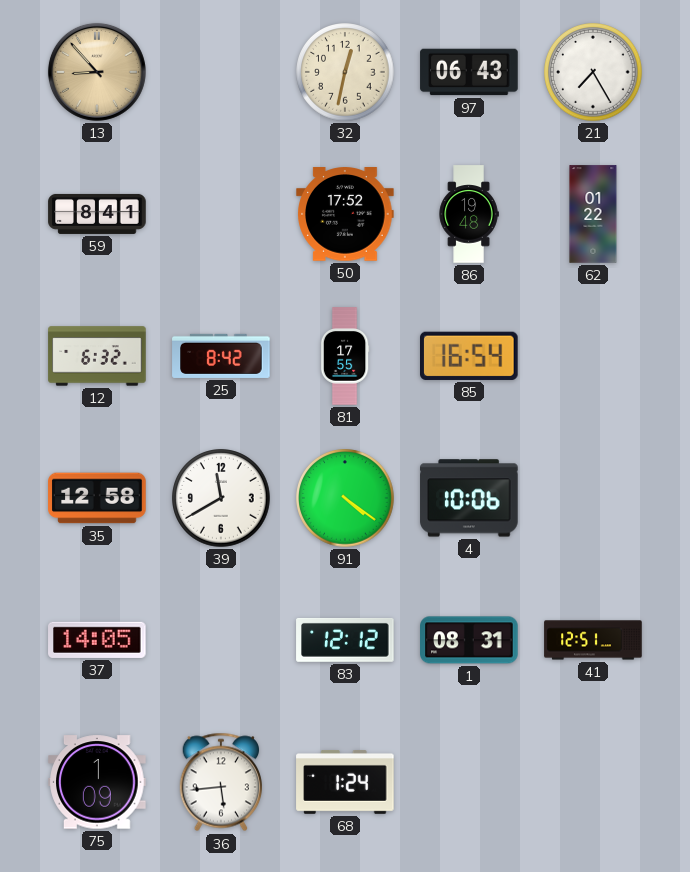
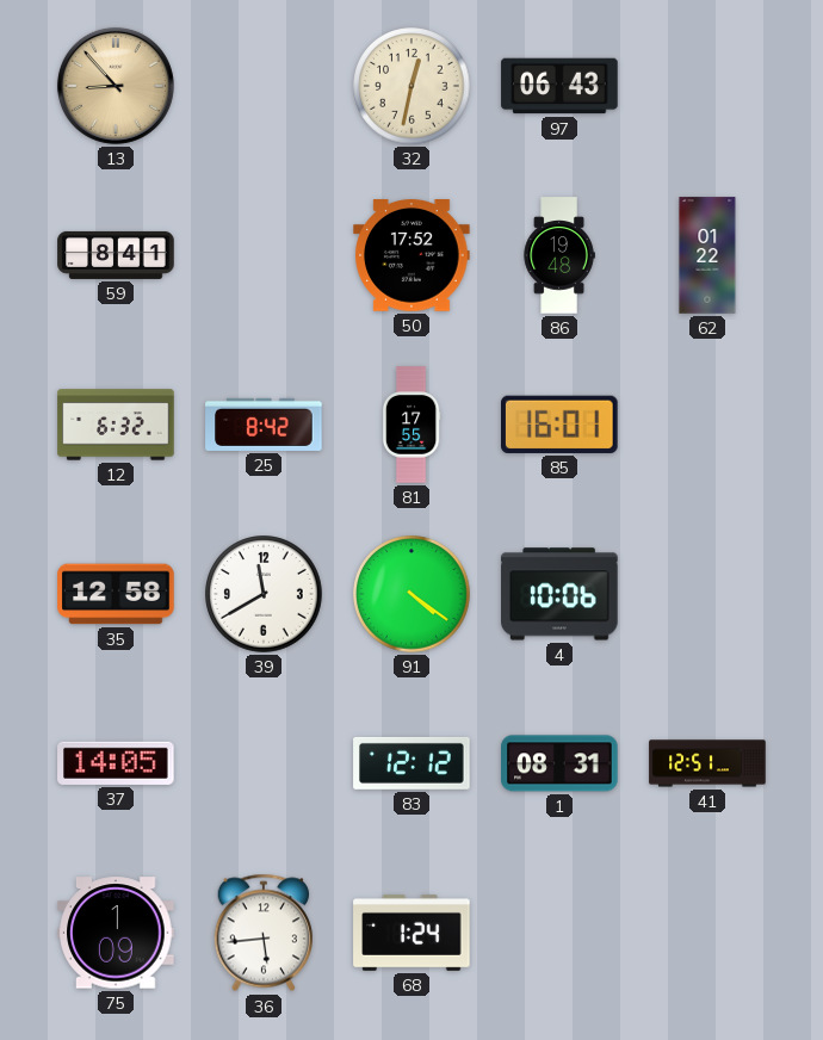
21: 7:25 -> none (593, 72)
85: 16:54 -> 16:01 (561, 425)
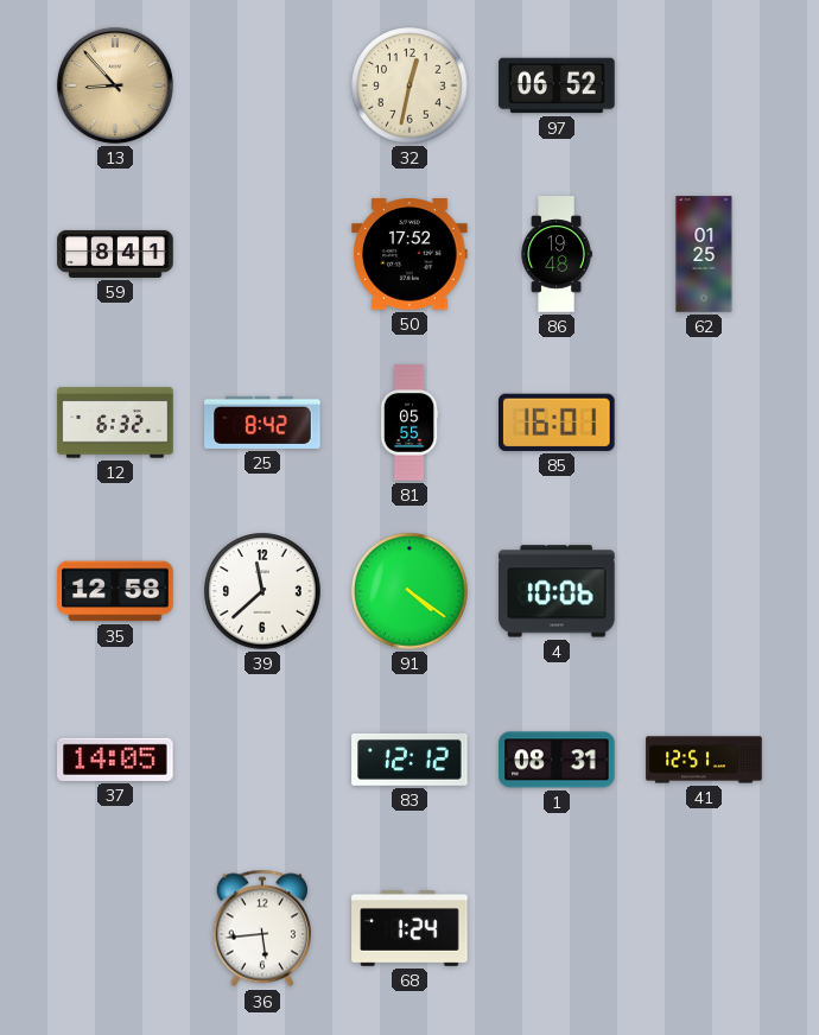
97: 06:43 -> 06:52 (557, 85)
62: 01:22 -> 01:25 (704, 254)
81: 17:55 -> 05:55 (409, 423)
39: 11:40 -> 11:38 (262, 591)
75: 1:09 -> none (116, 933)
